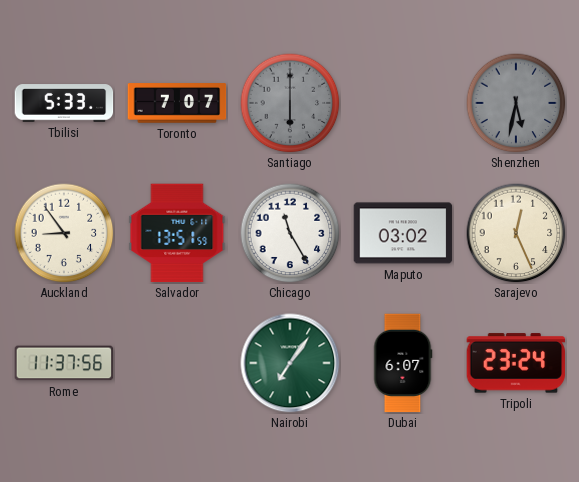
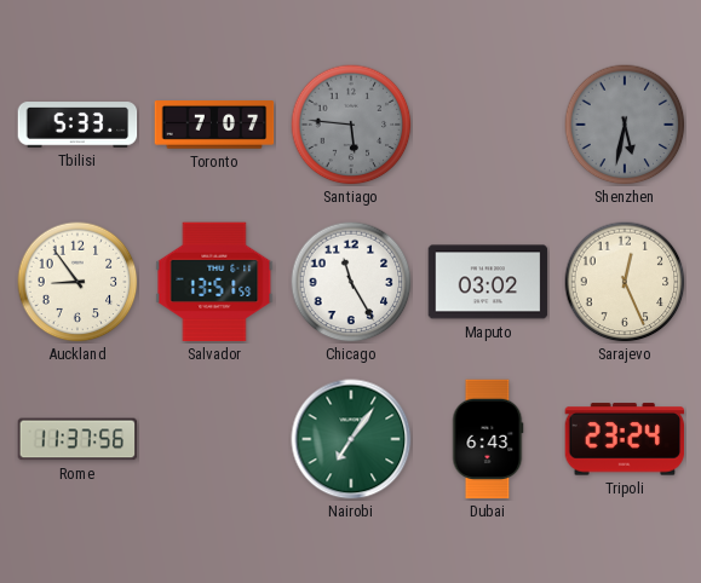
Santiago: 6:00 -> 5:46 (351, 125)
Dubai: 6:07 -> 6:43 (488, 439)
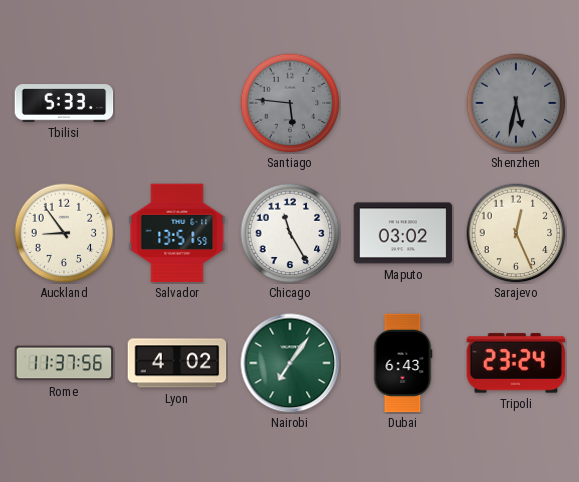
Toronto: 7:07 -> none (214, 125)
Lyon: none -> 4:02 (177, 363)
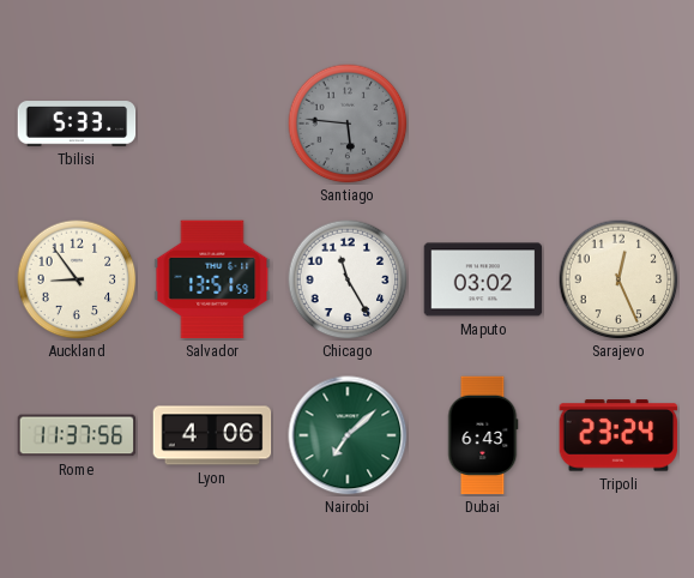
Shenzhen: 5:32 -> none (516, 103)
Lyon: 4:02 -> 4:06 (212, 435)
Nairobi: 7:06 -> 7:08 (348, 435)
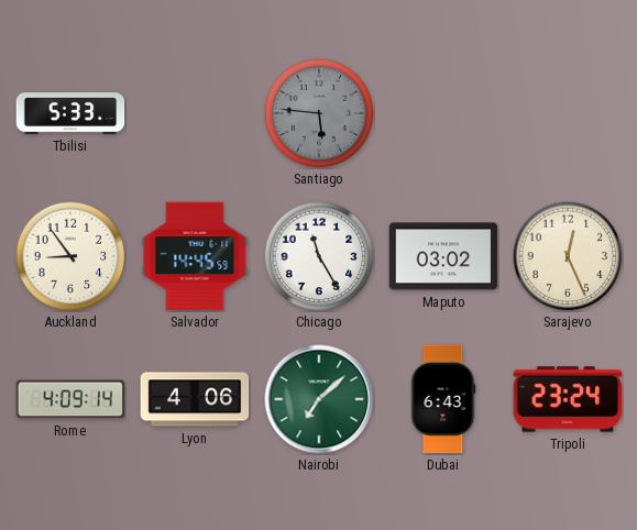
Salvador: 13:51 -> 14:45 (195, 256)
Rome: 11:37 -> 4:09 (70, 399)
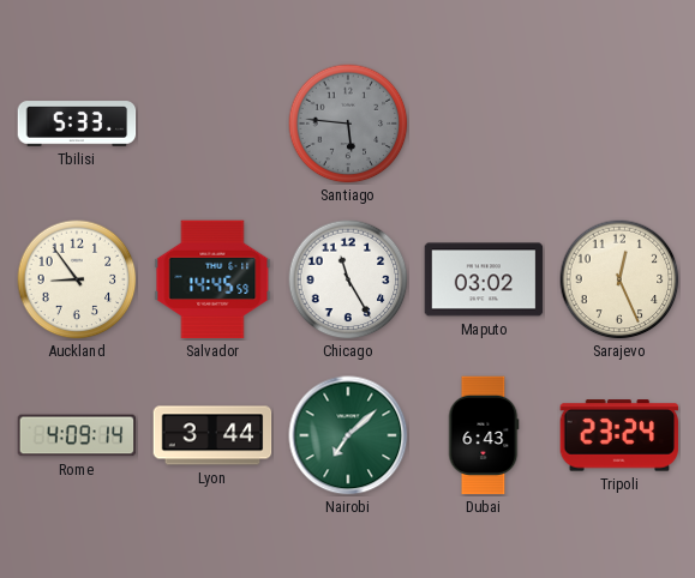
Lyon: 4:06 -> 3:44 (212, 435)
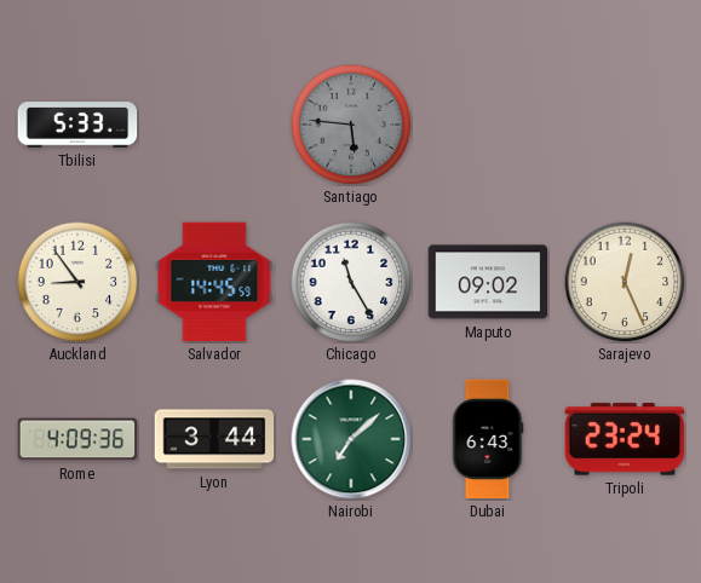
Maputo: 03:02 -> 09:02 (488, 282)
Rome: 4:09:14 -> 4:09:36 (77, 439)
